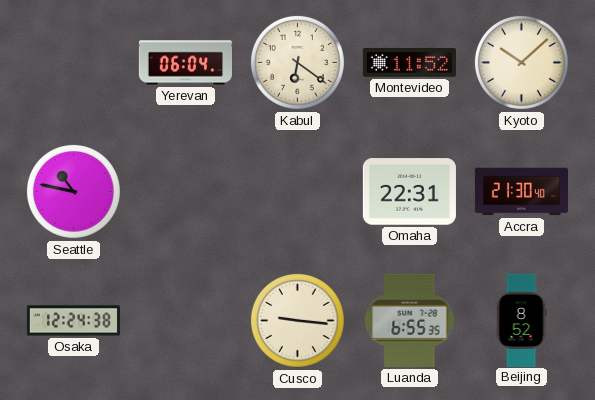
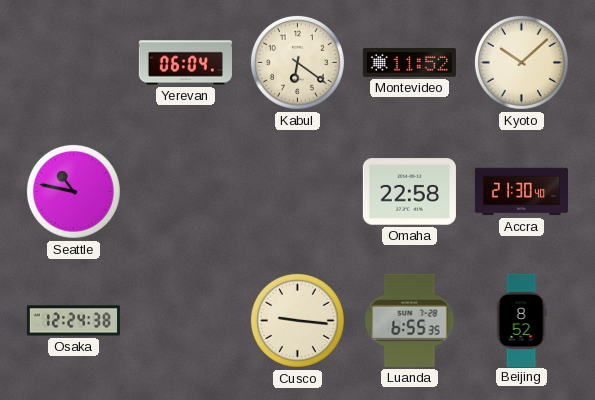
Omaha: 22:31 -> 22:58 (409, 192)
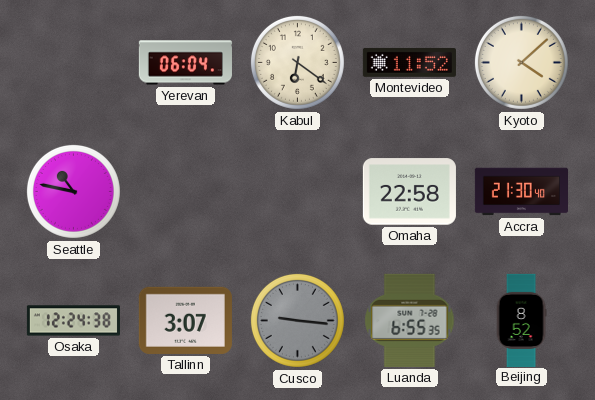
Kyoto: 10:08 -> 4:08 (521, 62)
Tallinn: none -> 3:07 (185, 320)
Cusco dial: cream -> grey (297, 320)
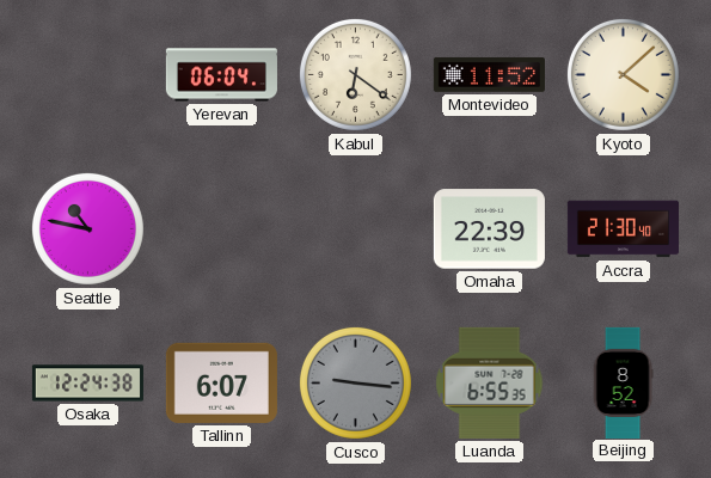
Omaha: 22:58 -> 22:39 (489, 229)
Tallinn: 3:07 -> 6:07 (221, 382)
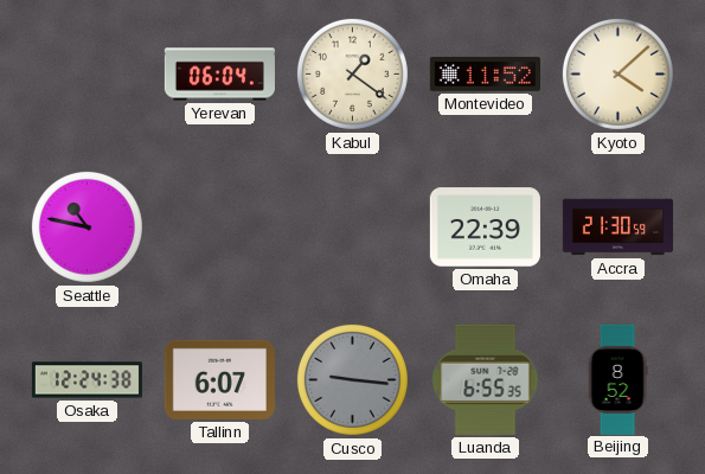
Kabul: 6:21 -> 1:21 (352, 73)
Accra: 21:30:40 -> 21:30:59 (617, 228)
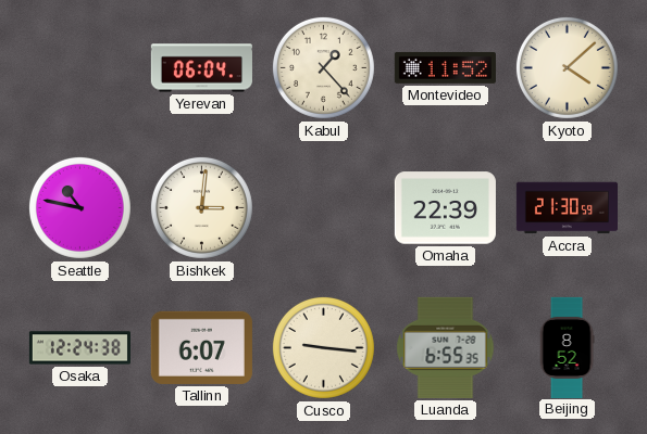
Kabul: 1:21 -> 1:23 (323, 67)
Bishkek: none -> 3:01 (201, 207)
Cusco dial: grey -> cream (323, 347)
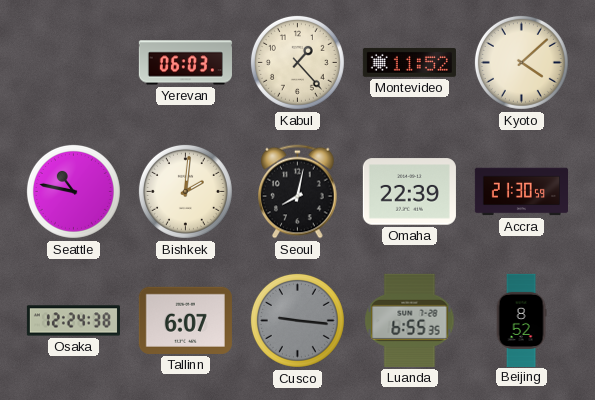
Yerevan: 06:04 -> 06:03 (185, 63)
Bishkek: 3:01 -> 2:01 (185, 191)
Seoul: none -> 8:02 (298, 192)
Cusco dial: cream -> grey (297, 320)
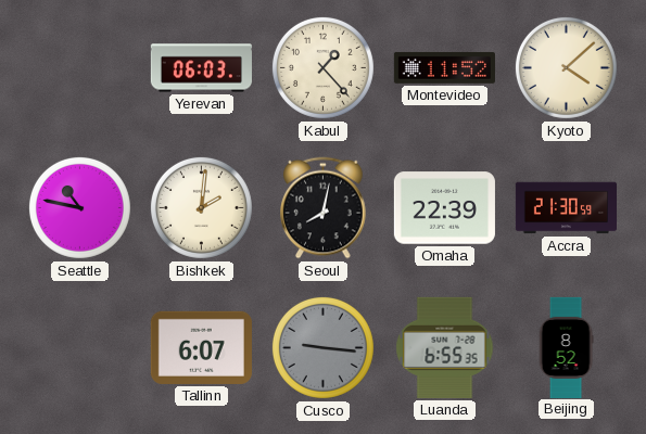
Osaka: 12:24 -> none (73, 321)
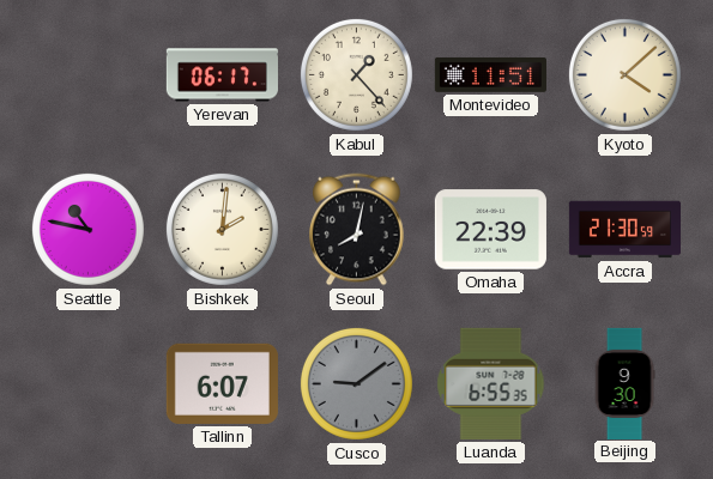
Yerevan: 06:03 -> 06:17 (222, 75)
Montevideo: 11:52 -> 11:51 (490, 74)
Cusco: 9:16 -> 9:09 (356, 383)
Beijing: 8:52 -> 9:30 (624, 383)
